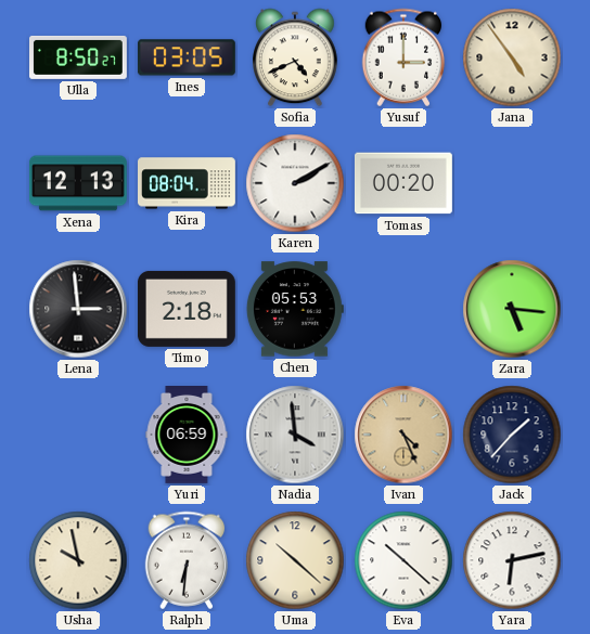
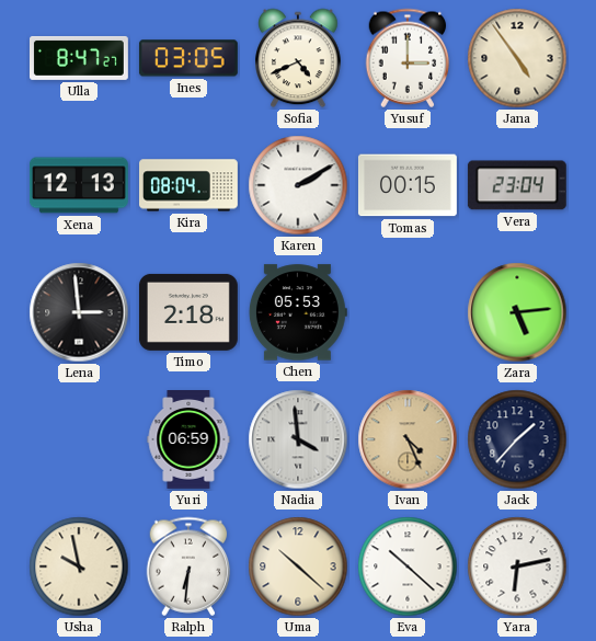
Ulla: 8:50 -> 8:47 (80, 58)
Tomas: 00:20 -> 00:15 (408, 185)
Vera: none -> 23:04 (517, 185)
Zara: 5:16 -> 5:14 (517, 312)
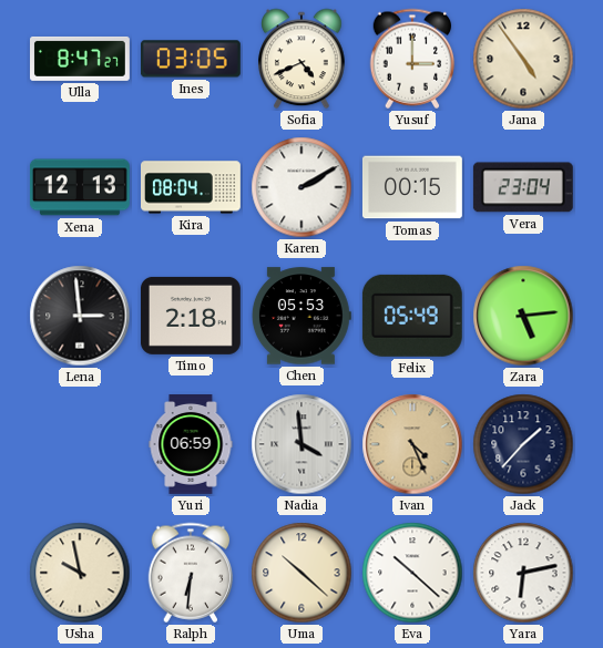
Felix: none -> 05:49 (412, 316)
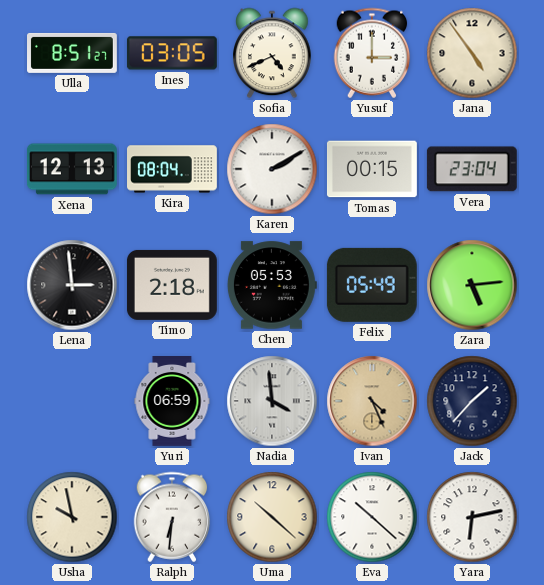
Ulla: 8:47 -> 8:51 (73, 53)
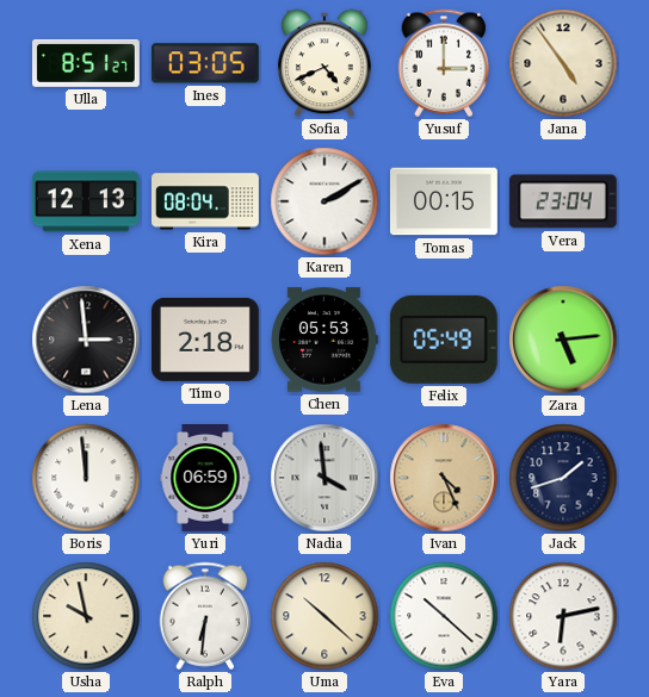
Boris: none -> 11:59 (86, 478)
Jack: 1:37 -> 1:42 (563, 478)
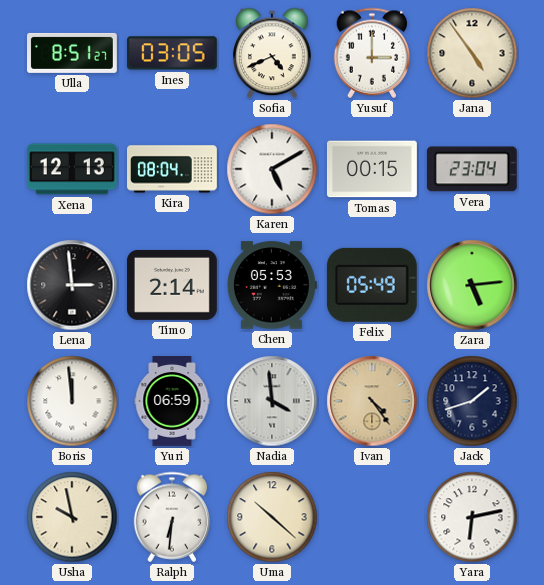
Karen: 2:10 -> 5:10 (272, 169)
Timo: 2:18 -> 2:14 (172, 285)
Ivan: 4:26 -> 4:24 (372, 401)
Eva: 10:22 -> none (444, 616)
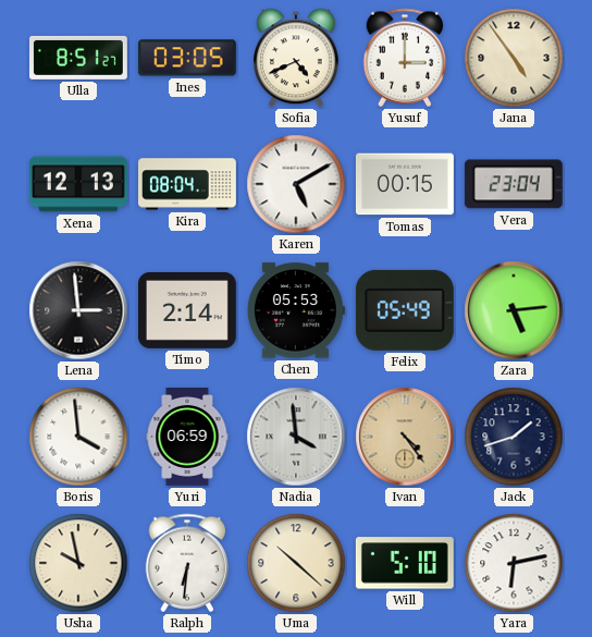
Boris: 11:59 -> 3:59 (78, 437)
Will: none -> 5:10 (405, 563)
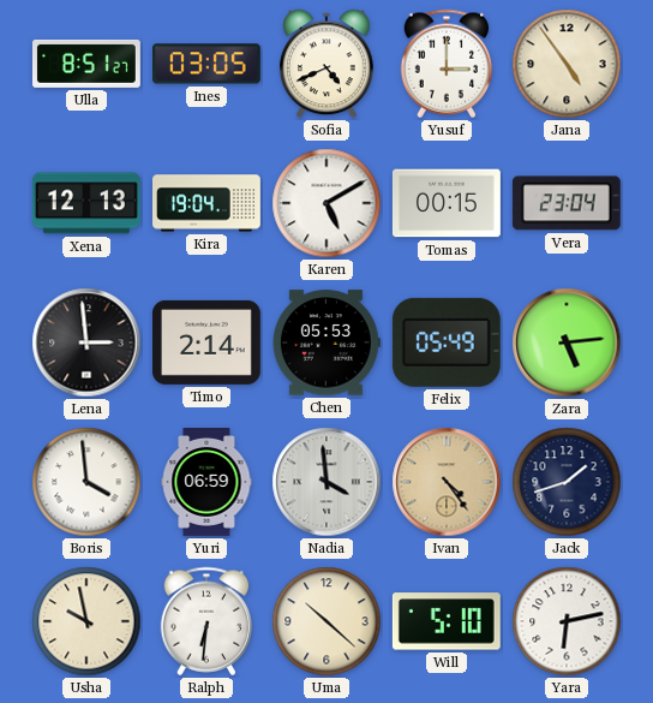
Kira: 08:04 -> 19:04 (208, 203)
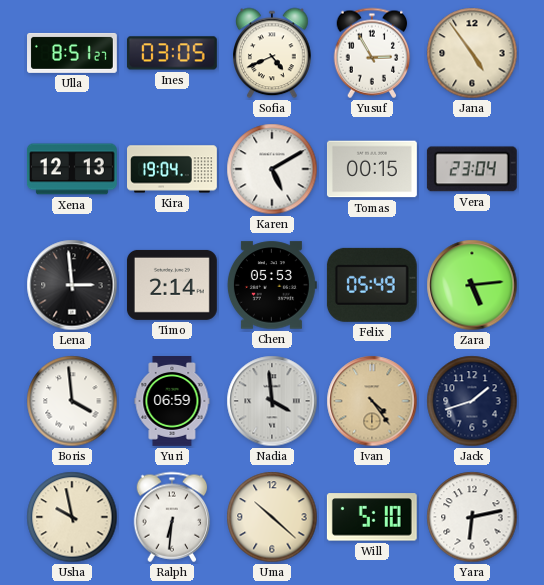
Yusuf: 3:00 -> 2:55 (372, 53)
